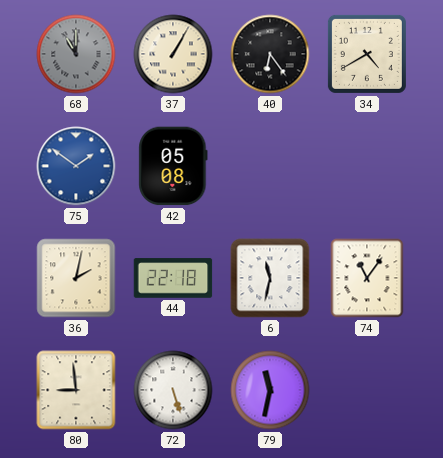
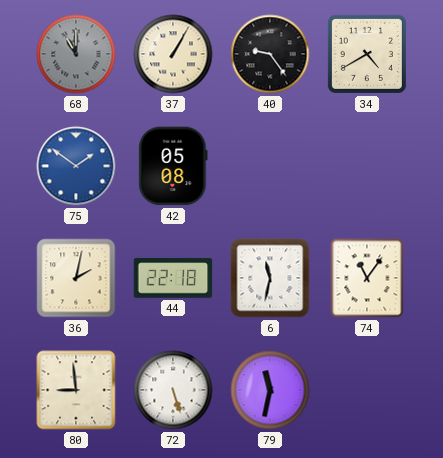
40: 6:24 -> 9:24 (270, 54)
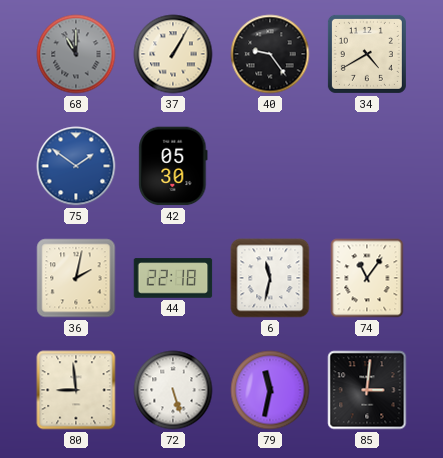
42: 05:08 -> 05:30 (173, 166)
85: none -> 3:01 (367, 390)
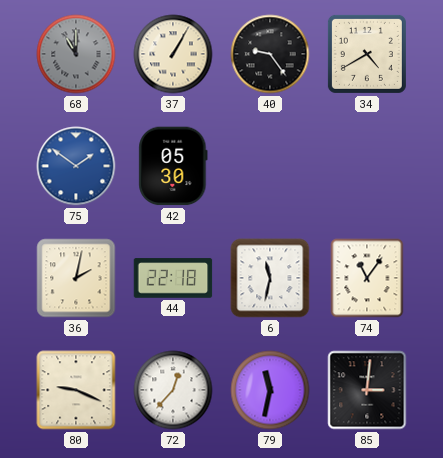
80: 8:59 -> 9:19 (76, 390)
72: 5:27 -> 12:37 (173, 390)
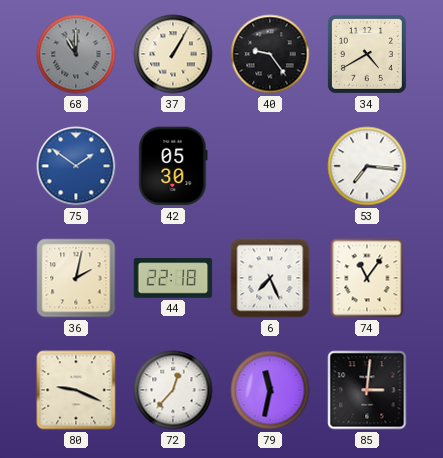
53: none -> 7:16 (367, 166)
6: 11:32 -> 7:26 (270, 278)
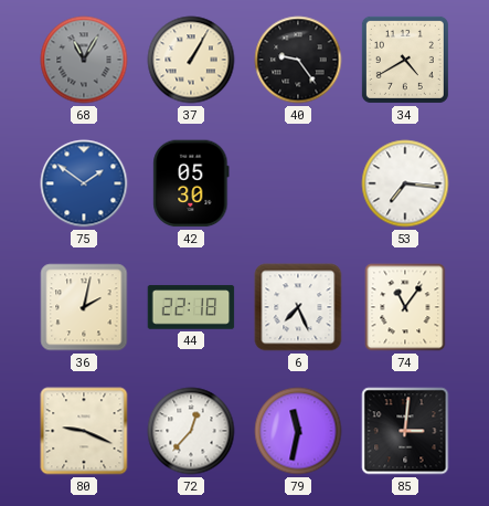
68: 11:00 -> 11:05 (84, 60)
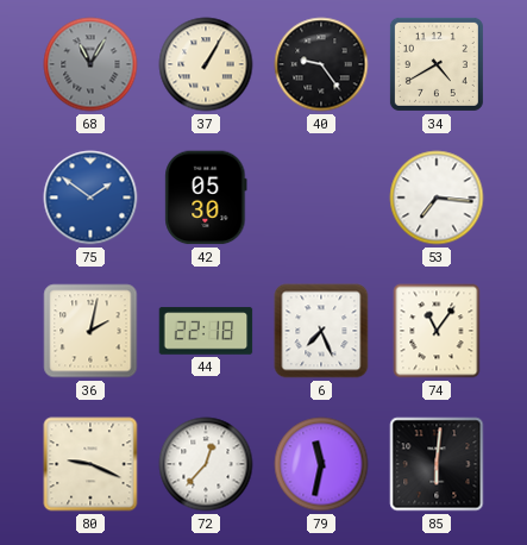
85: 3:01 -> 6:01 (437, 464)
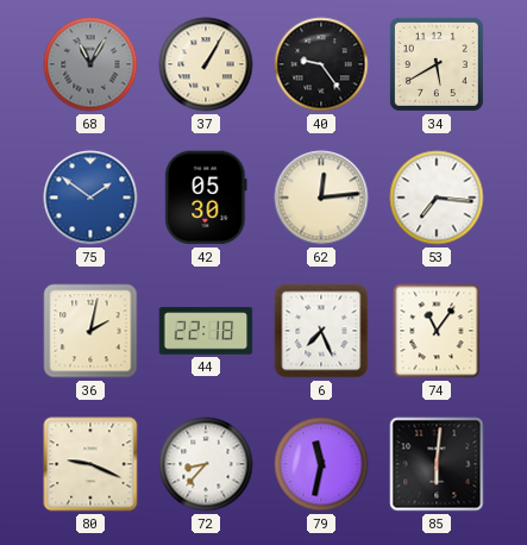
34: 4:40 -> 5:40 (437, 64)
62: none -> 12:14 (321, 198)
72: 12:37 -> 8:37 (206, 464)
